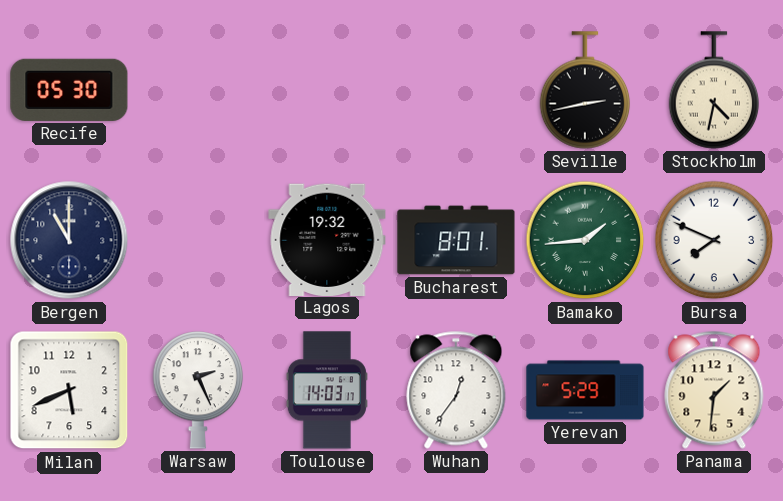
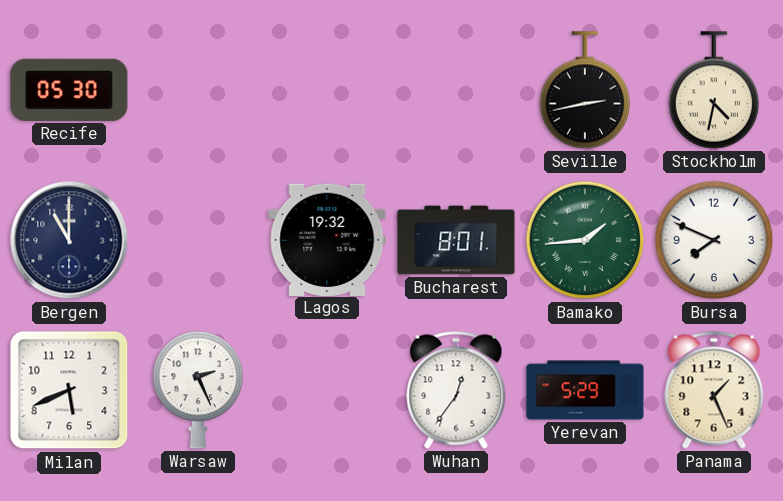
Toulouse: 14:03 -> none (327, 390)
Panama: 1:31 -> 1:26 (714, 390)
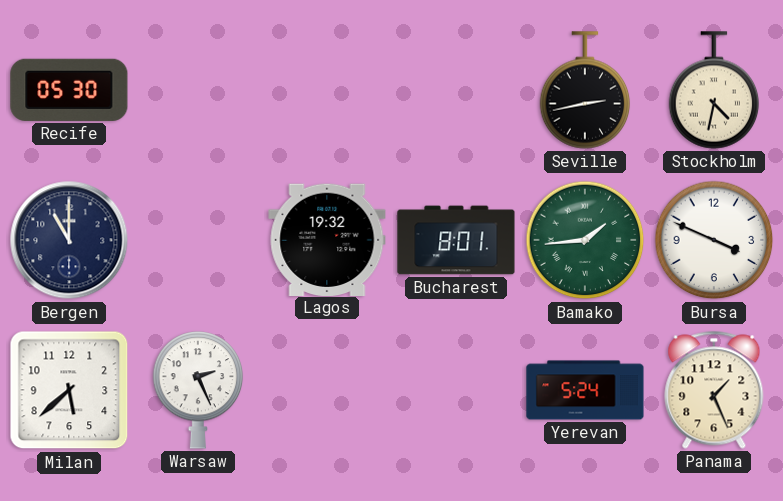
Bursa: 7:49 -> 3:49 (714, 240)
Milan: 5:41 -> 5:38 (69, 390)
Wuhan: 12:36 -> none (456, 390)
Yerevan: 5:29 -> 5:24 (585, 390)
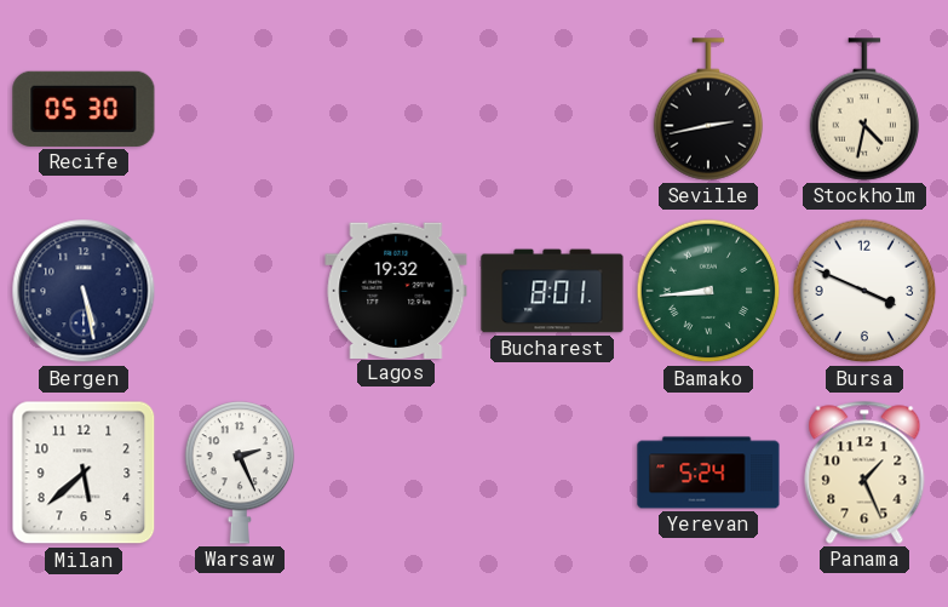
Bergen: 11:00 -> 5:28 (84, 291)
Bamako: 1:44 -> 8:44 (708, 291)
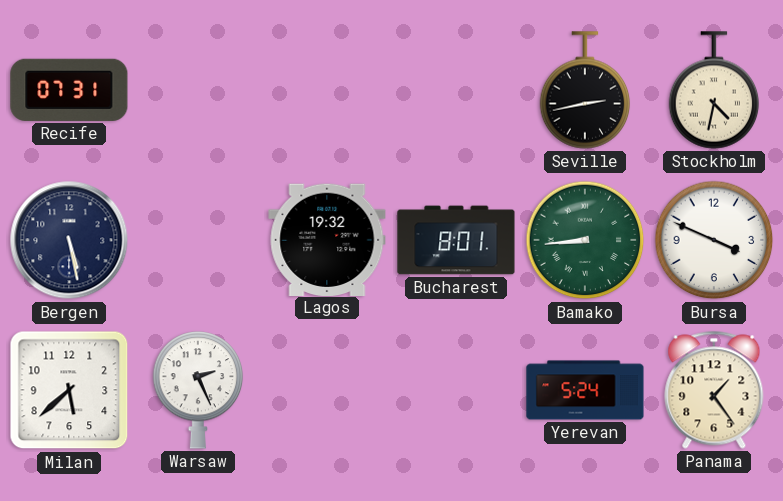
Recife: 05:30 -> 07:31 (69, 90)
Panama: 1:26 -> 1:24 (714, 390)
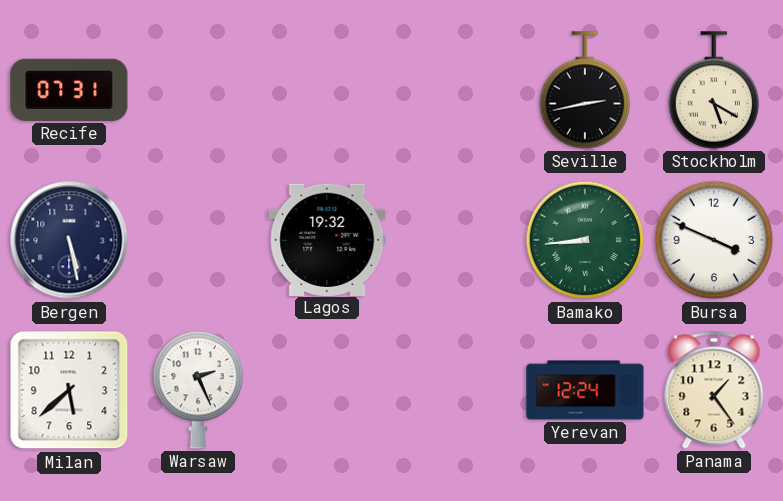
Stockholm: 4:32 -> 5:20 (714, 90)
Bucharest: 8:01 -> none (456, 240)
Yerevan: 5:24 -> 12:24 (585, 390)
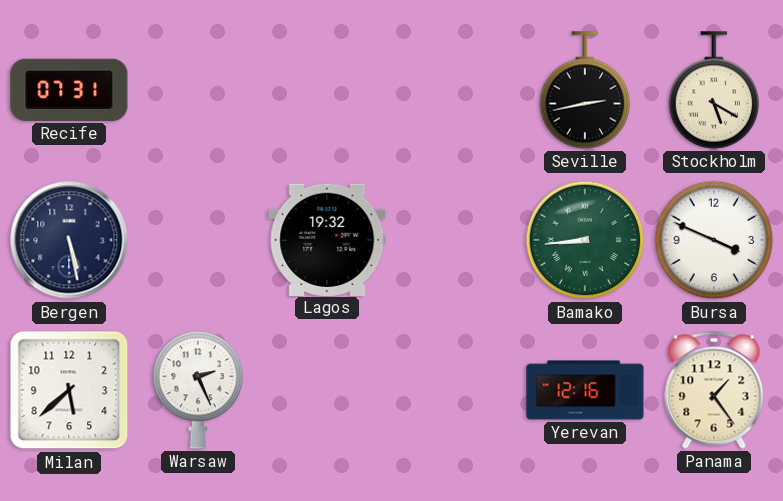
Yerevan: 12:24 -> 12:16 (585, 390)
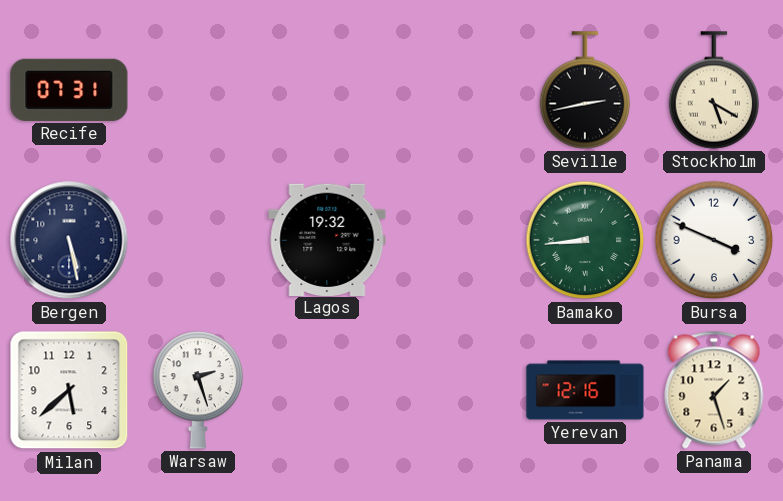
Warsaw: 2:26 -> 2:27 (198, 390)
Panama: 1:24 -> 1:27 (714, 390)
